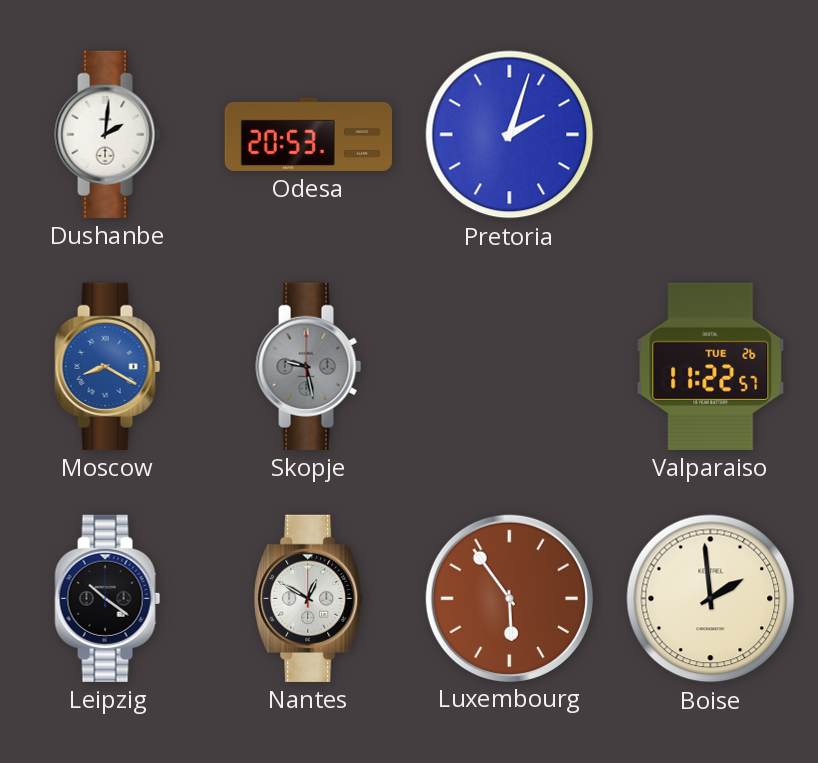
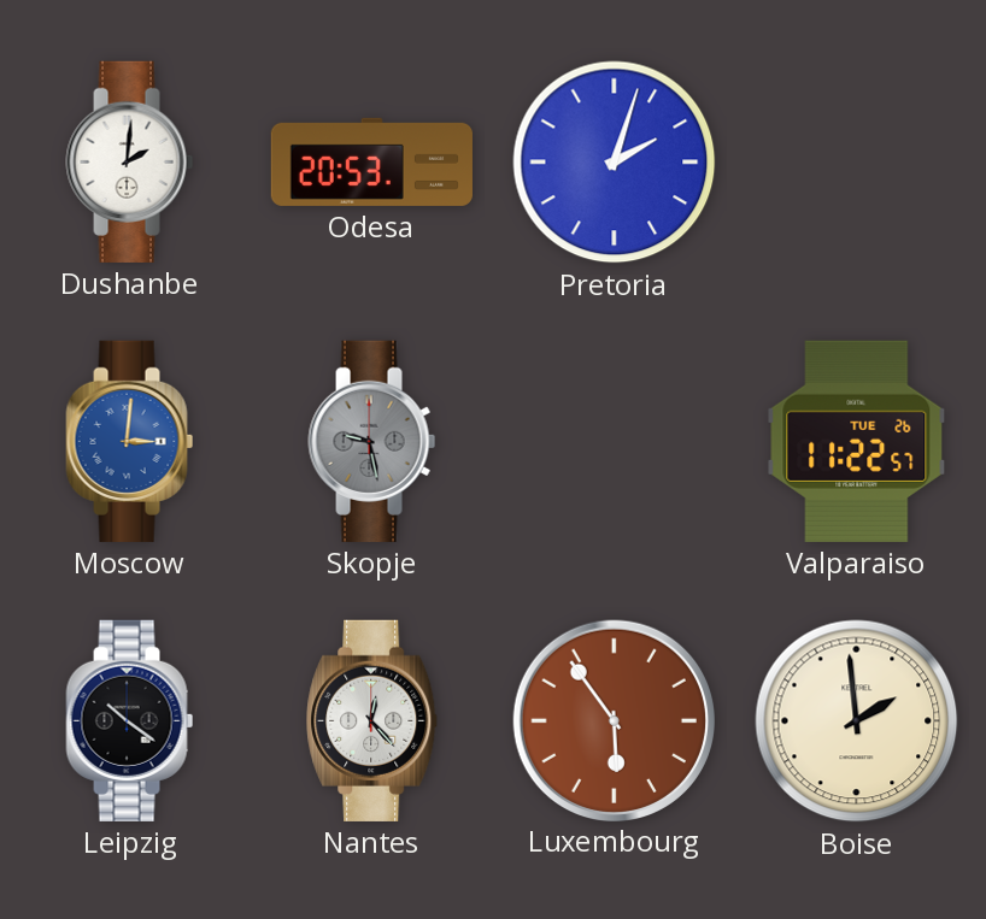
Moscow: 8:20 -> 3:01 (130, 441)
Nantes: 12:50 -> 12:23 (372, 720)
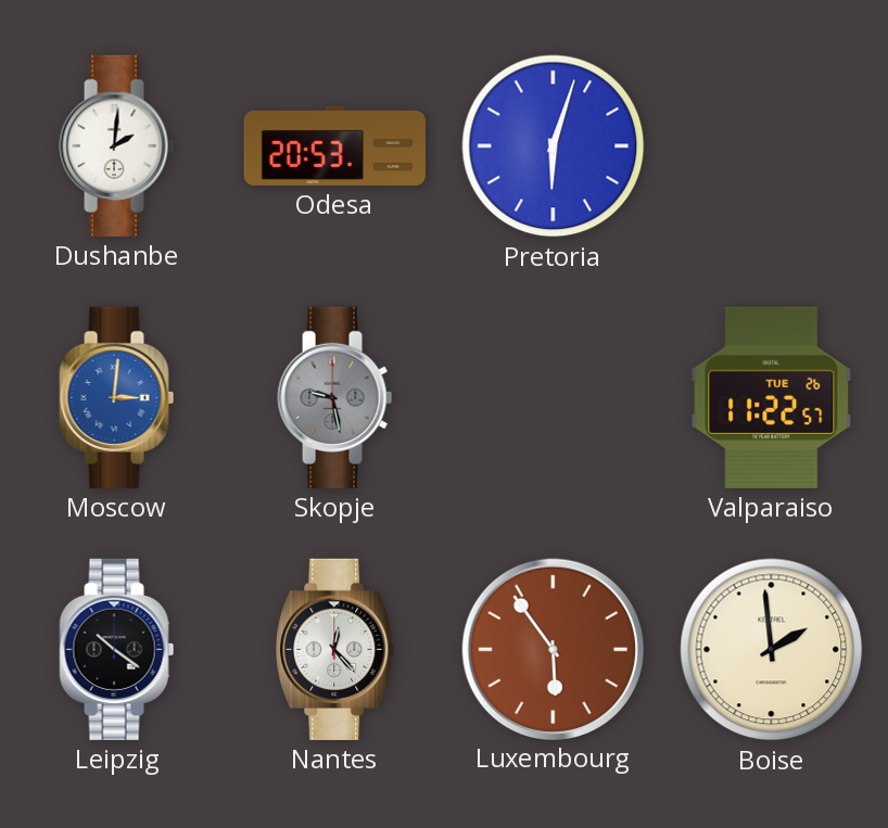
Pretoria: 2:03 -> 6:03 (554, 147)
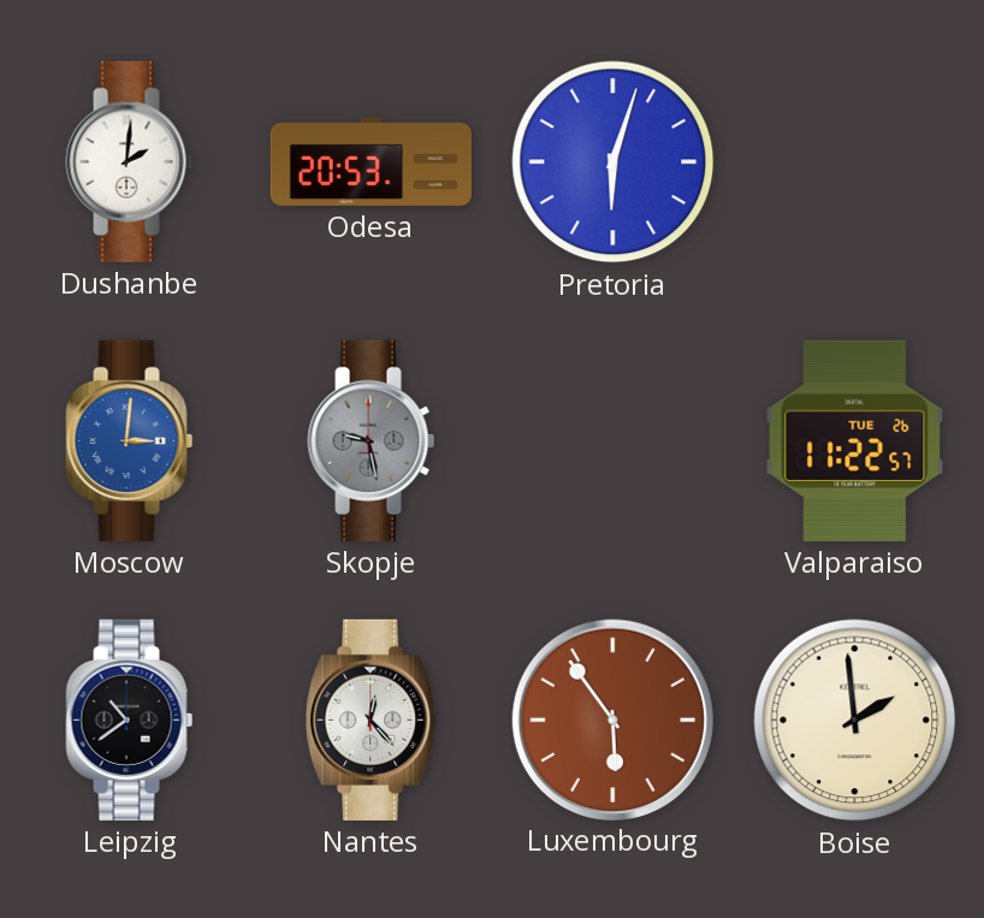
Leipzig: 10:21 -> 10:39 (130, 719)
